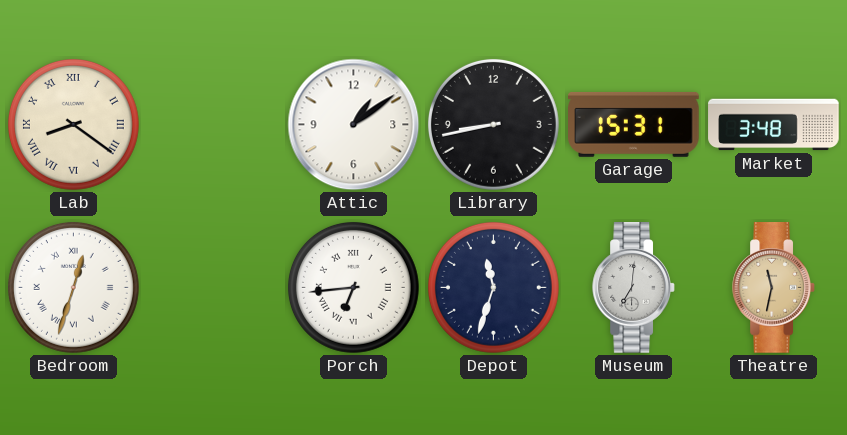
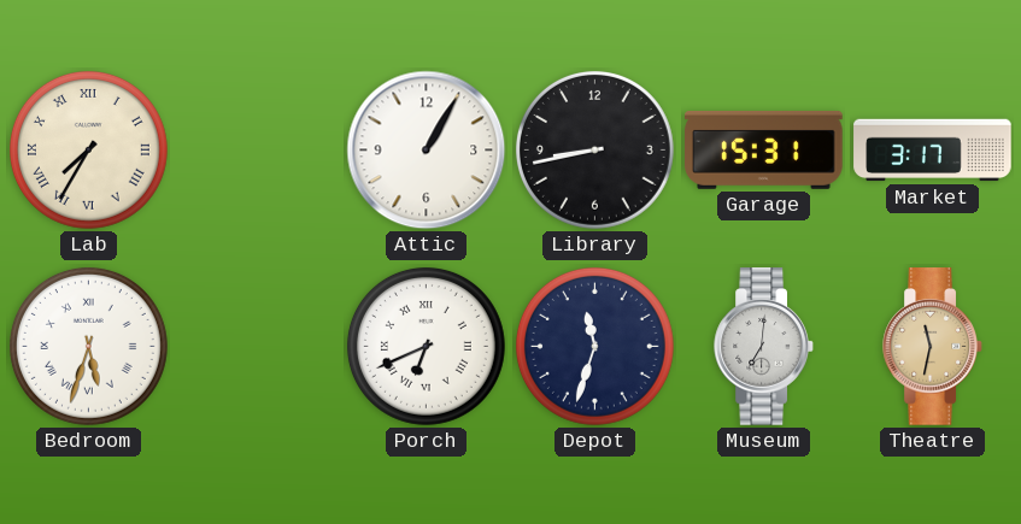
Lab: 8:21 -> 7:35 (88, 149)
Attic: 1:09 -> 1:05 (427, 151)
Market: 3:48 -> 3:17 (933, 151)
Bedroom: 12:33 -> 5:33 (88, 346)
Porch: 6:44 -> 6:41 (426, 346)
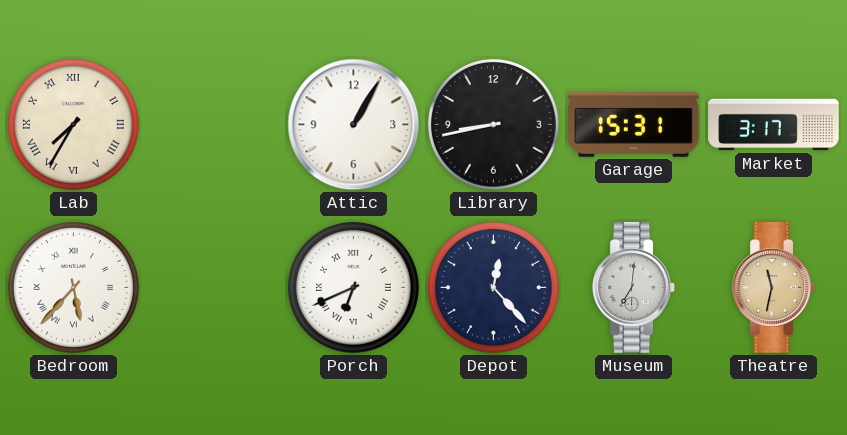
Bedroom: 5:33 -> 5:37 (73, 287)
Depot: 11:33 -> 12:23 (493, 287)
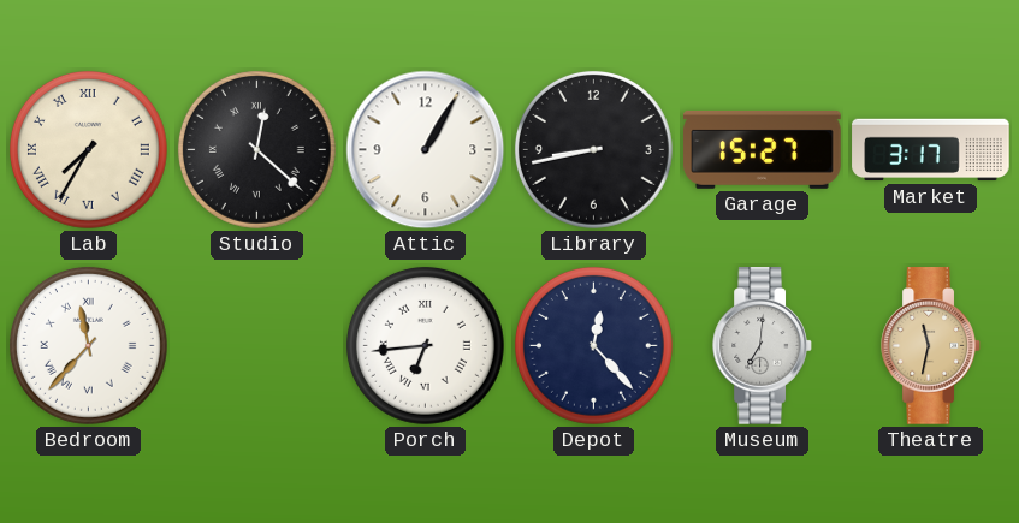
Studio: none -> 12:22 (256, 149)
Garage: 15:31 -> 15:27 (763, 149)
Bedroom: 5:37 -> 11:37 (88, 345)
Porch: 6:41 -> 6:44 (425, 345)
